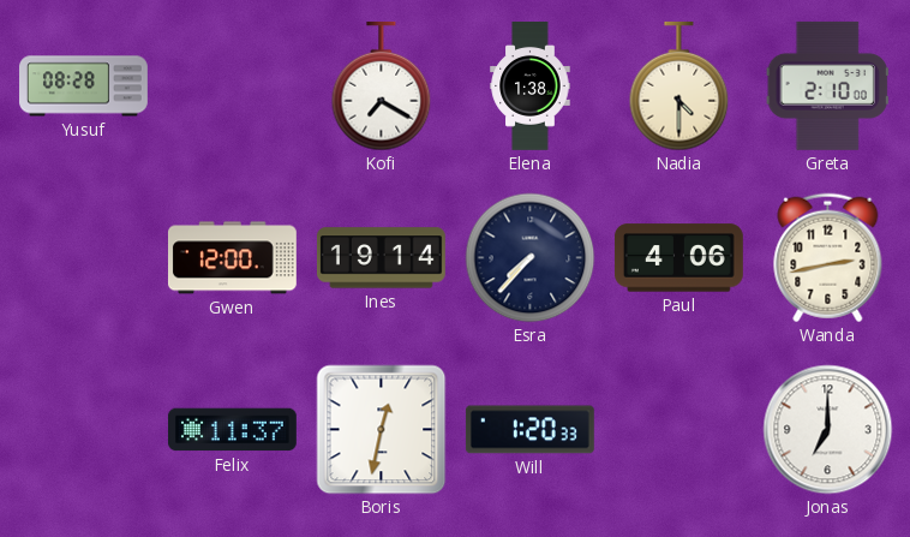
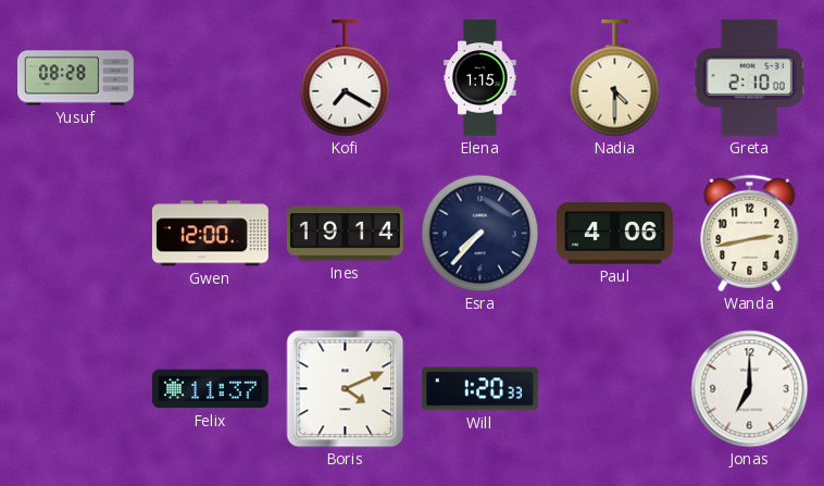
Elena: 1:38 -> 1:15 (480, 78)
Boris: 12:32 -> 4:11 (346, 389)
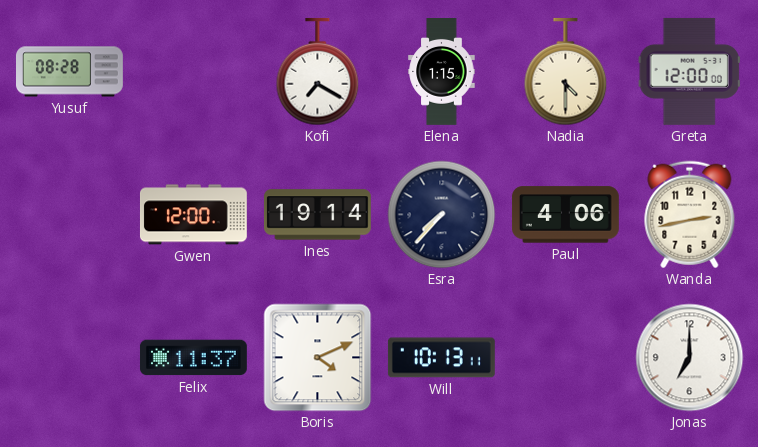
Greta: 2:10 -> 12:00 (689, 71)
Will: 1:20 -> 10:13 (441, 358)
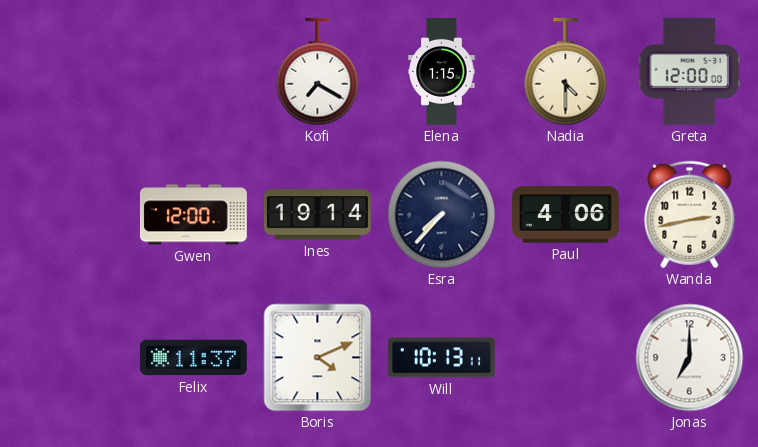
Yusuf: 08:28 -> none (70, 72)
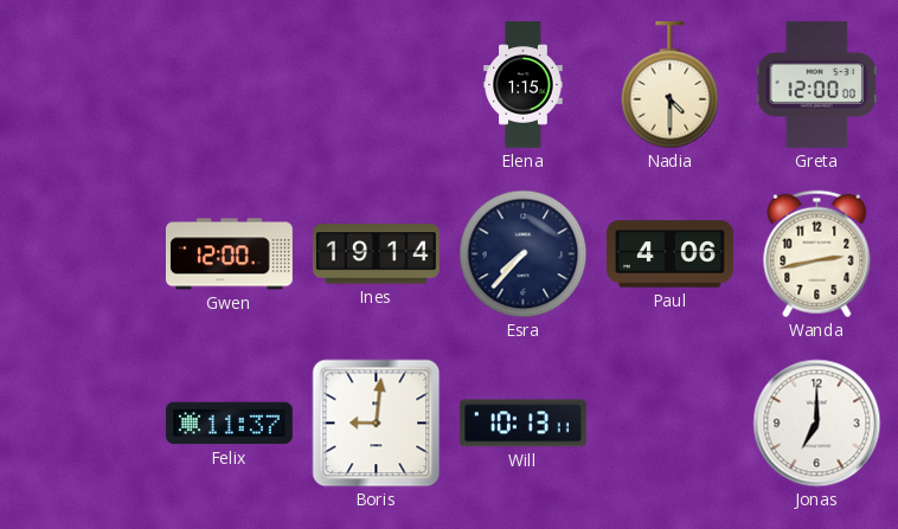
Kofi: 7:20 -> none (318, 72)
Boris: 4:11 -> 9:01 (377, 424)
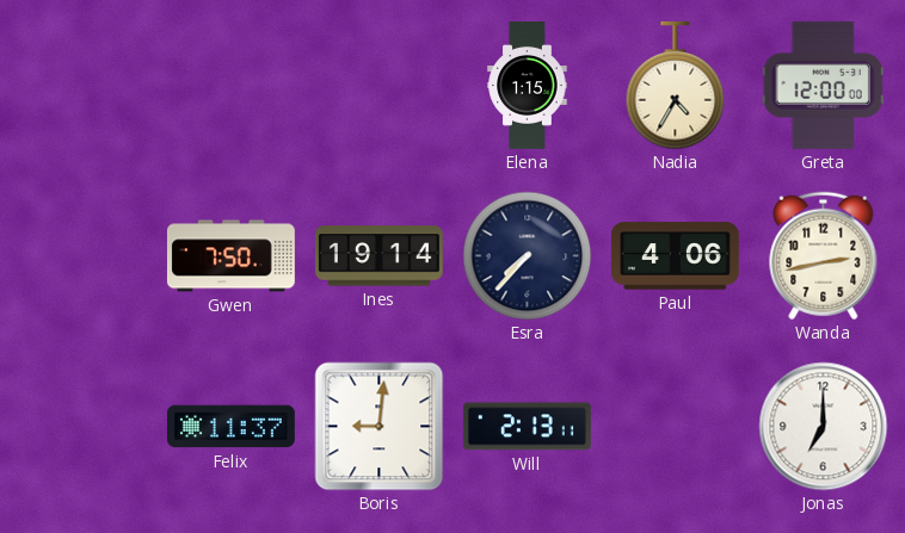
Nadia: 4:30 -> 4:35 (676, 86)
Gwen: 12:00 -> 7:50 (230, 256)
Will: 10:13 -> 2:13 (527, 427)
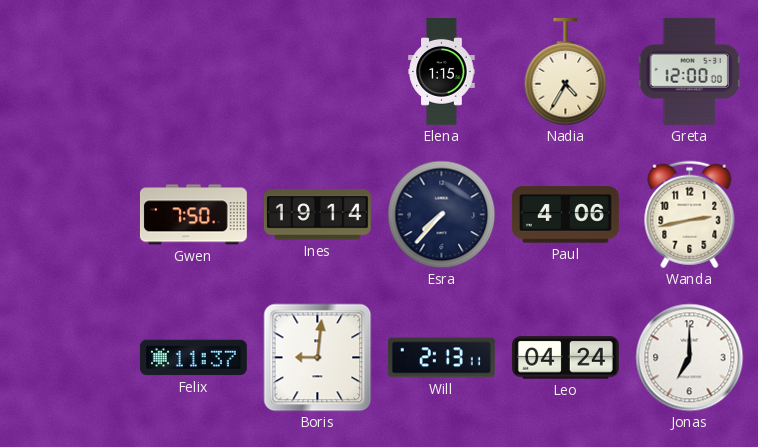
Leo: none -> 04:24 (565, 358)
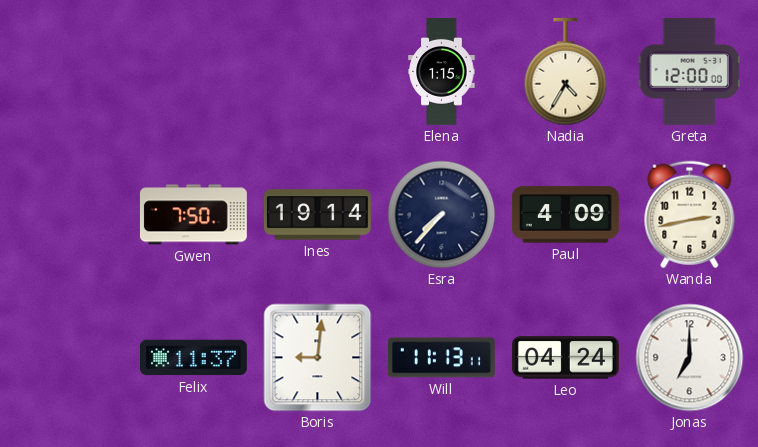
Paul: 4:06 -> 4:09 (565, 215)
Will: 2:13 -> 11:13 (441, 358)
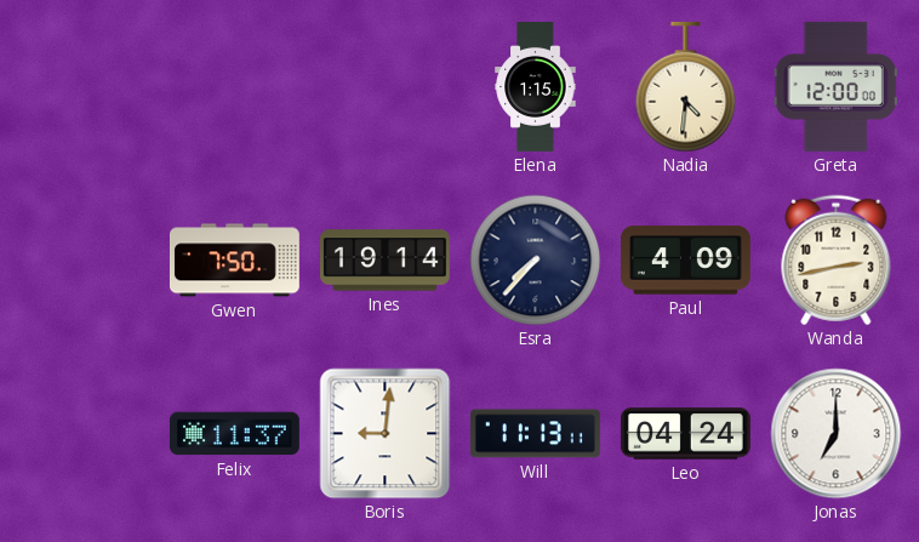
Nadia: 4:35 -> 4:31 (686, 87)
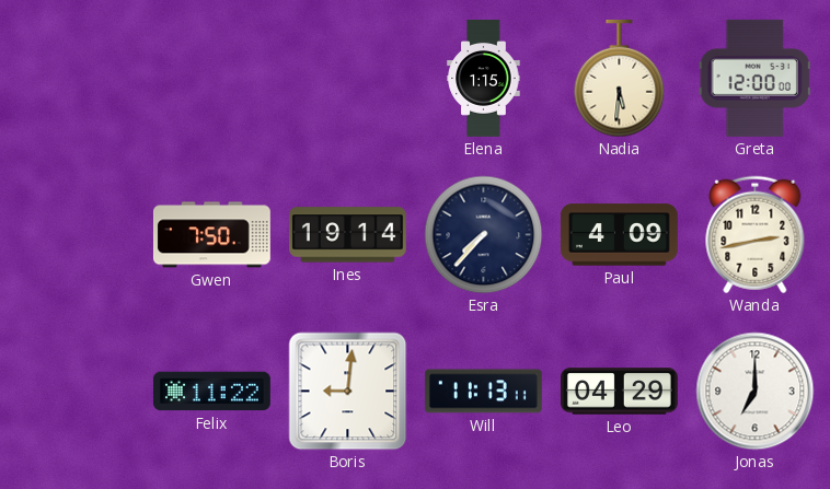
Nadia: 4:31 -> 5:31 (620, 79)
Felix: 11:37 -> 11:22 (211, 392)
Leo: 04:24 -> 04:29 (619, 392)
